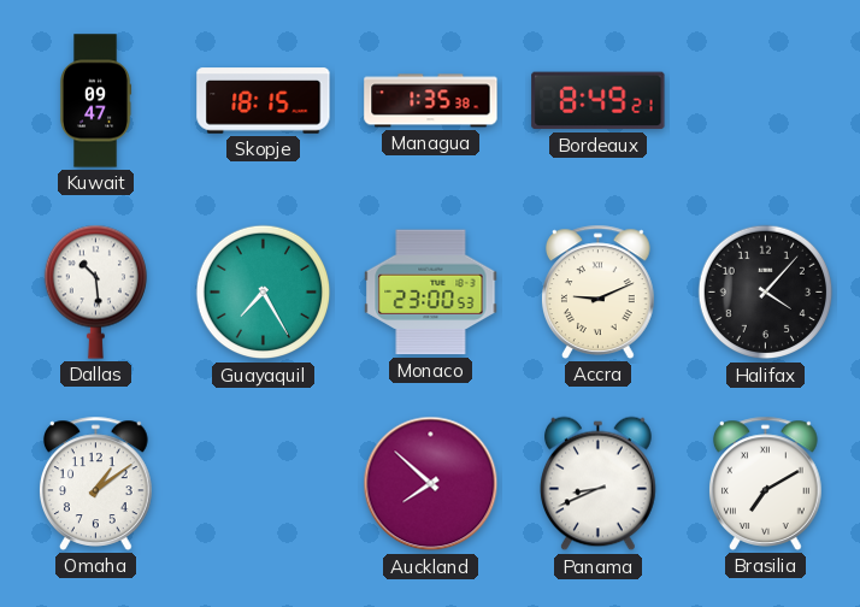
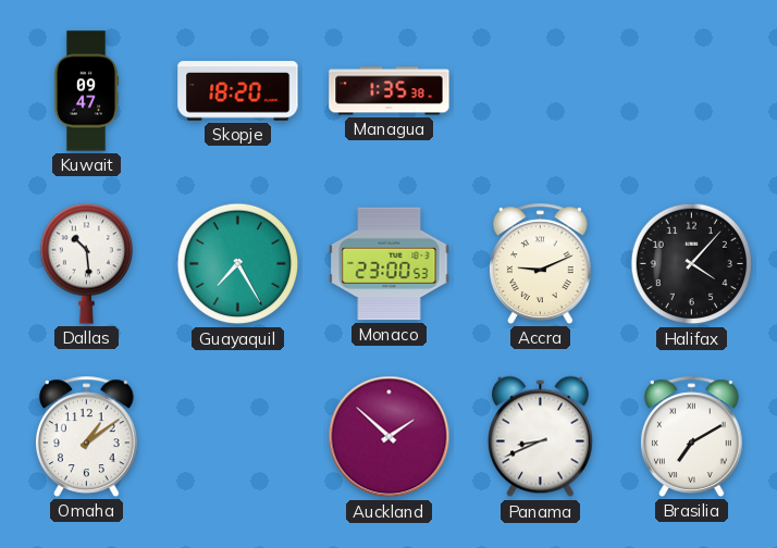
Skopje: 18:15 -> 18:20 (238, 91)
Bordeaux: 8:49 -> none (599, 101)
Auckland: 7:52 -> 1:52 (390, 437)
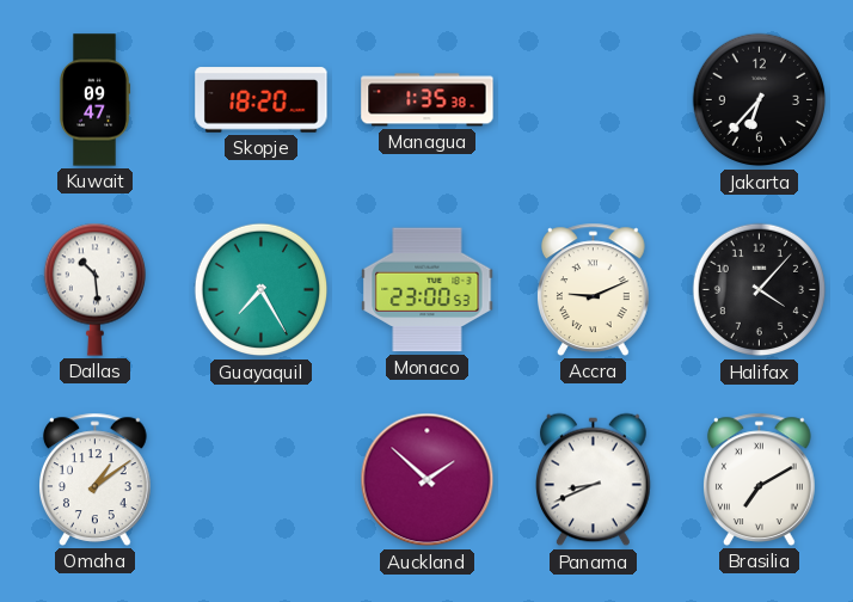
Jakarta: none -> 6:37 (760, 100)
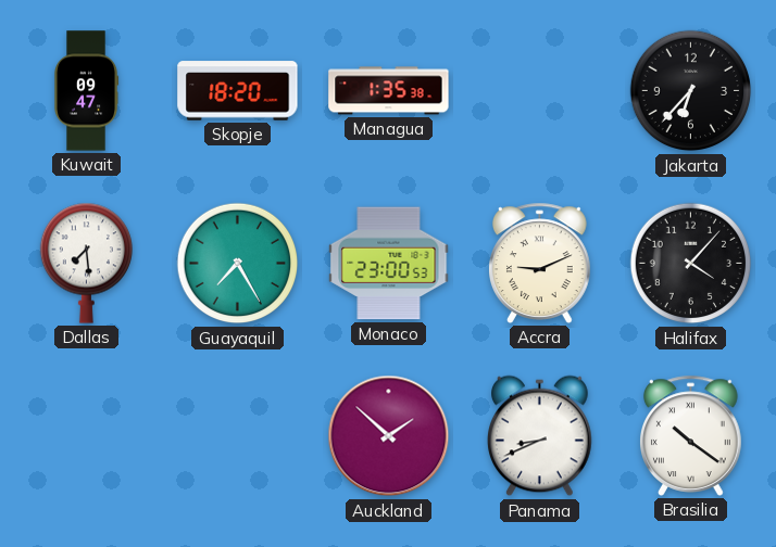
Dallas: 10:29 -> 7:29 (86, 263)
Omaha: 1:09 -> none (96, 479)
Brasilia: 7:10 -> 10:21 (691, 435)
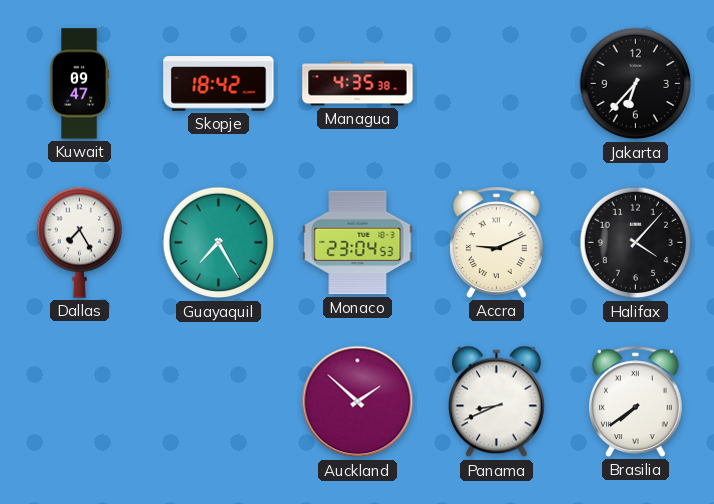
Skopje: 18:20 -> 18:42 (219, 84)
Managua: 1:35 -> 4:35 (358, 84)
Dallas: 7:29 -> 7:25 (79, 242)
Monaco: 23:00 -> 23:04 (358, 243)
Brasilia: 10:21 -> 7:39 (636, 401)
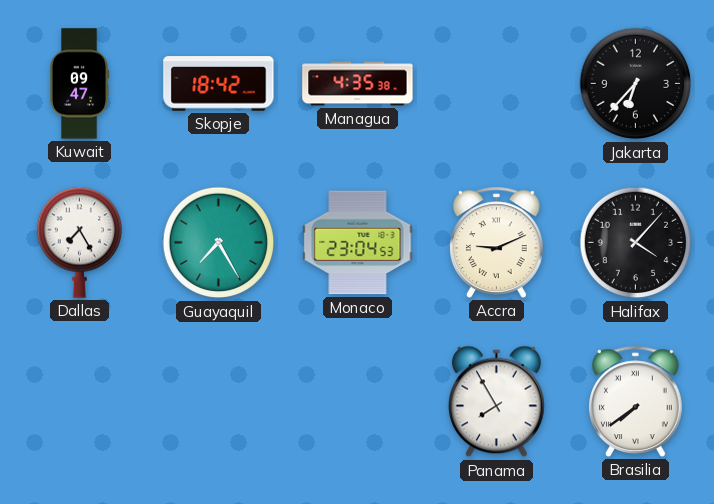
Auckland: 1:52 -> none (358, 402)
Panama: 8:41 -> 7:55 (497, 402)
